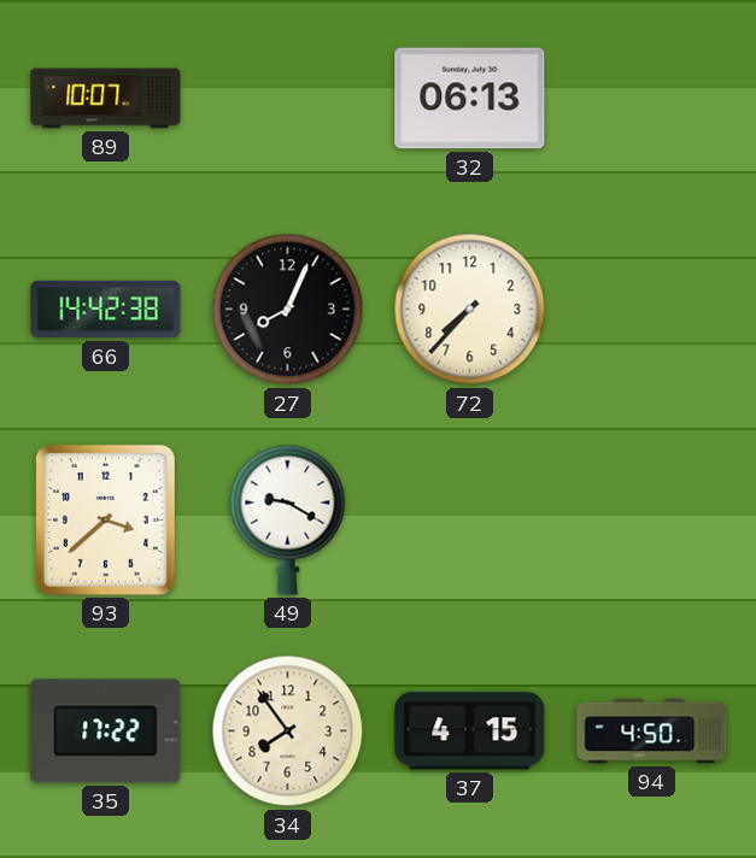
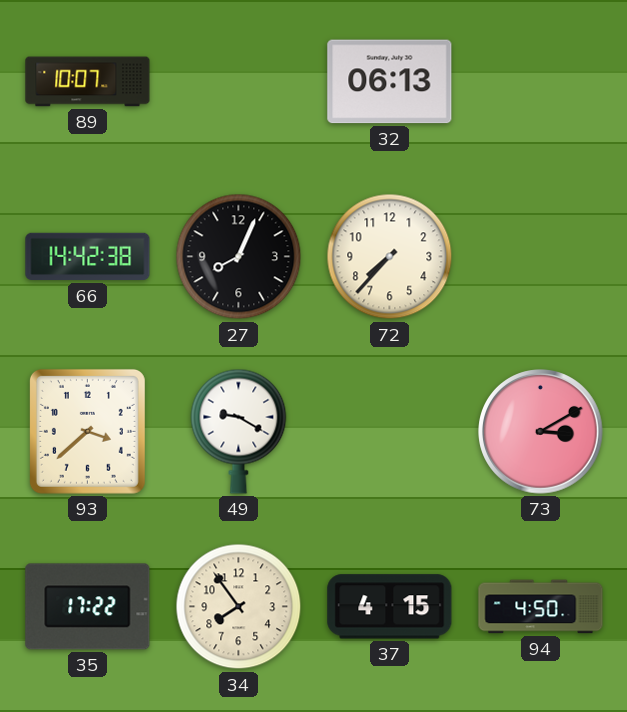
73: none -> 3:10 (541, 432)
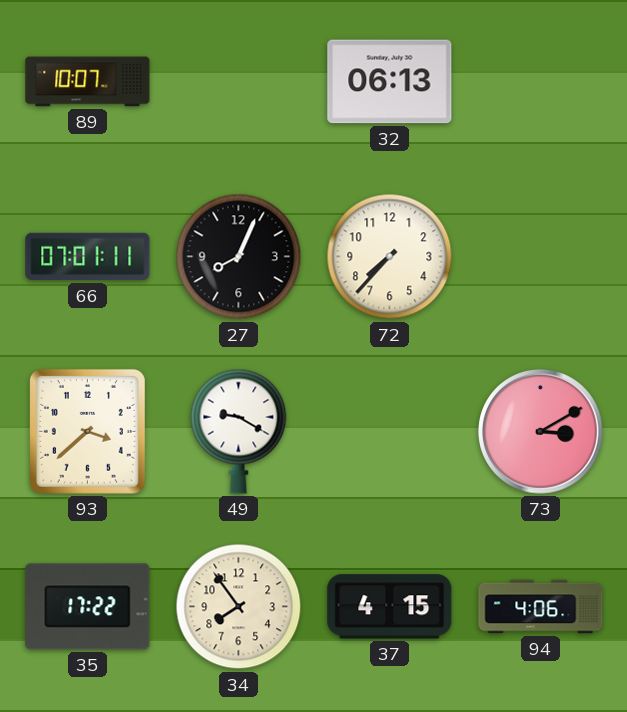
66: 14:42 -> 07:01 (88, 257)
94: 4:50 -> 4:06 (541, 607)
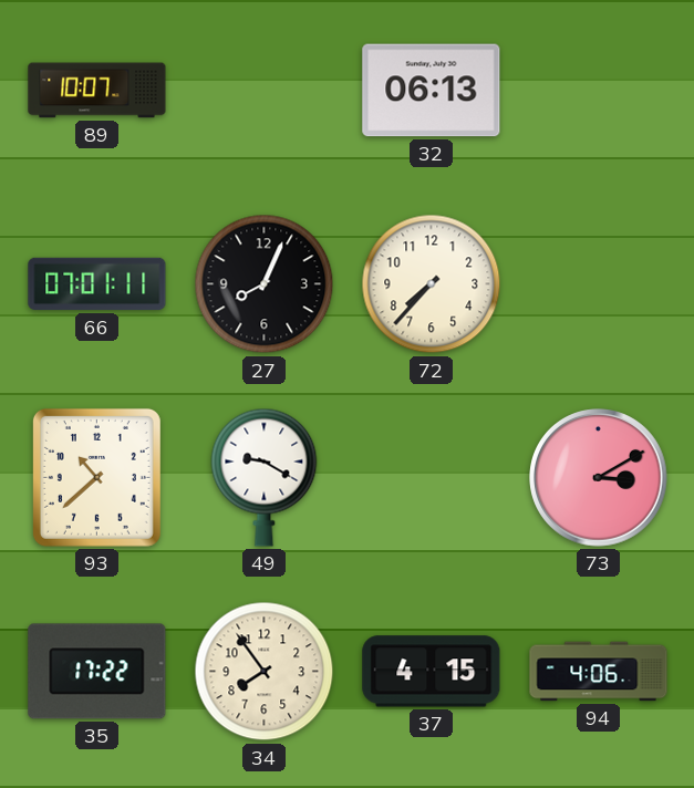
93: 3:38 -> 10:38 (96, 477)
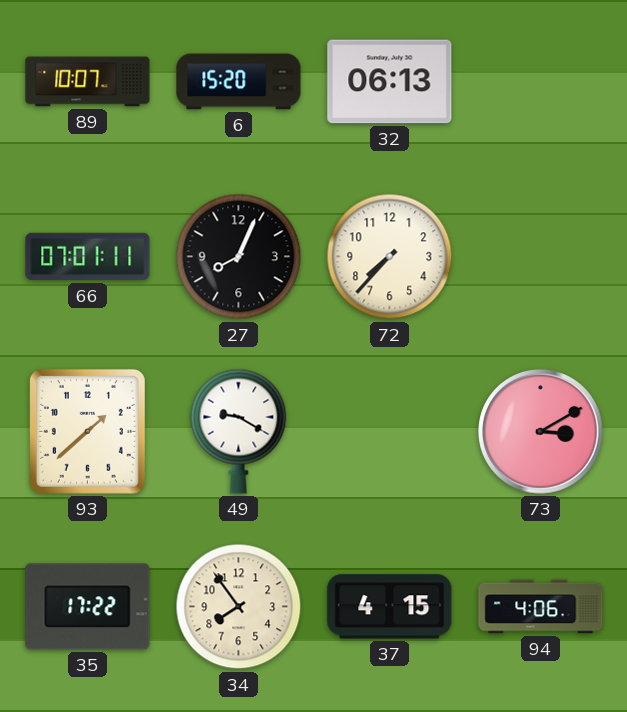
6: none -> 15:20 (239, 82)
93: 10:38 -> 1:38 (87, 431)
